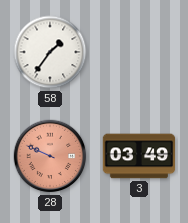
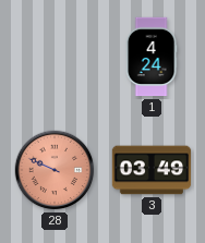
58: 1:36 -> none (50, 52)
1: none -> 4:24 (152, 57)
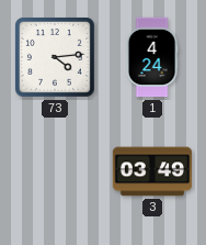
73: none -> 4:14 (56, 58)
28: 9:49 -> none (55, 170)
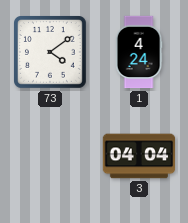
73: 4:14 -> 4:09 (51, 53)
3: 03:49 -> 04:04 (139, 156)
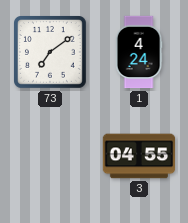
73: 4:09 -> 7:09 (51, 53)
3: 04:04 -> 04:55 (139, 156)
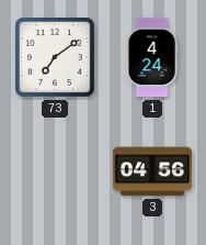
3: 04:55 -> 04:56 (152, 171)
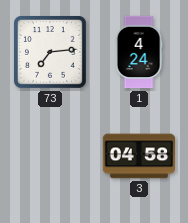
73: 7:09 -> 7:14 (51, 53)
3: 04:56 -> 04:58 (139, 156)
